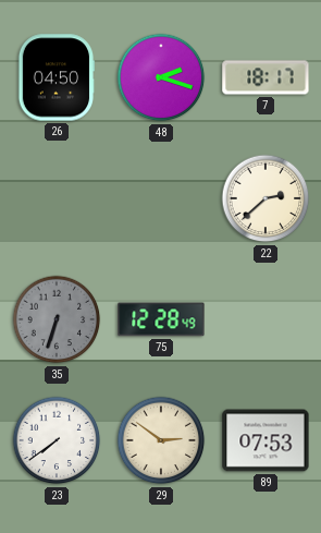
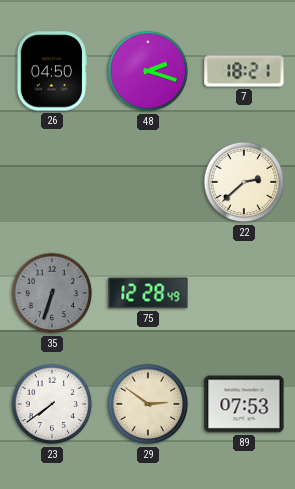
7: 18:17 -> 18:21 (244, 71)
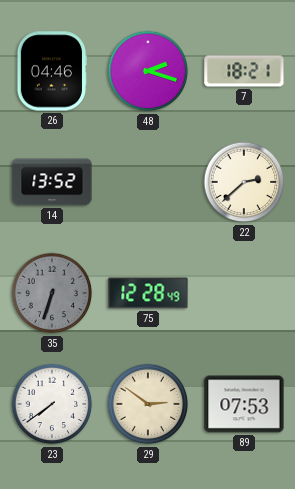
26: 04:50 -> 04:46 (52, 71)
14: none -> 13:52 (52, 182)
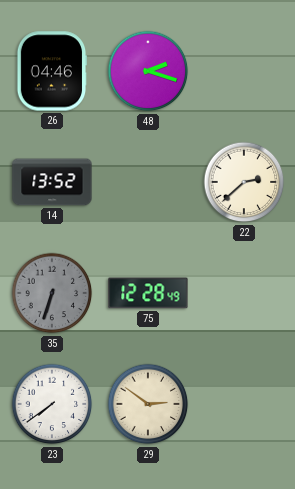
7: 18:21 -> none (244, 71)
89: 07:53 -> none (244, 404)
